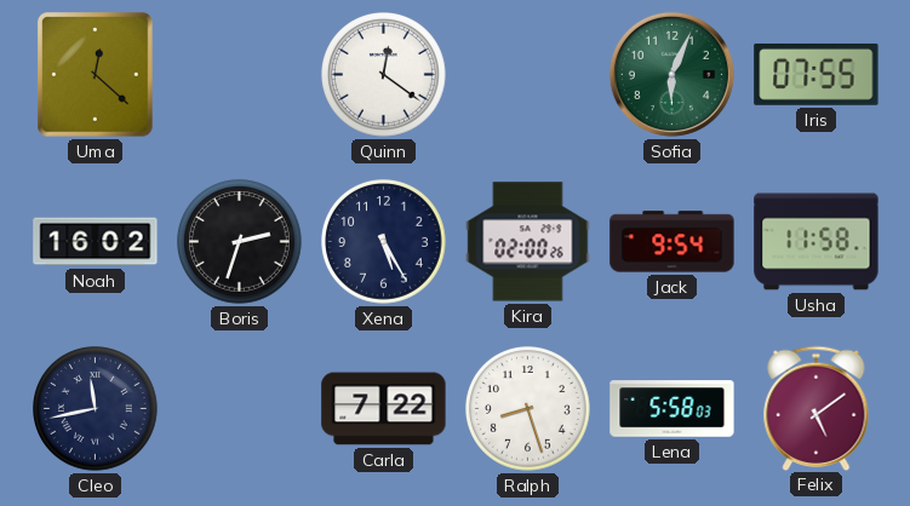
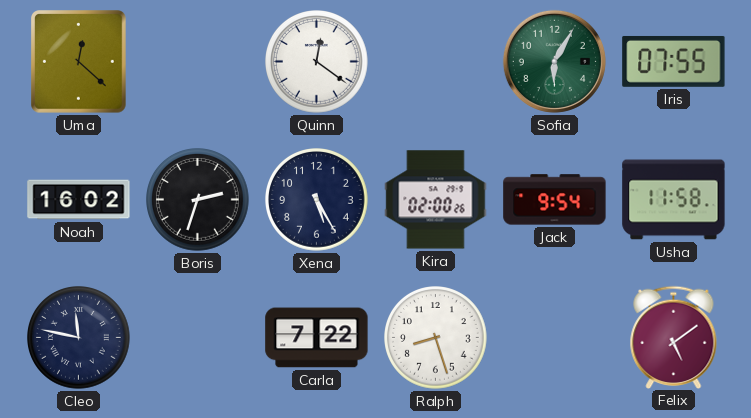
Sofia: 6:04 -> 6:05 (554, 61)
Cleo: 11:43 -> 11:47 (79, 338)
Lena: 5:58 -> none (673, 409)
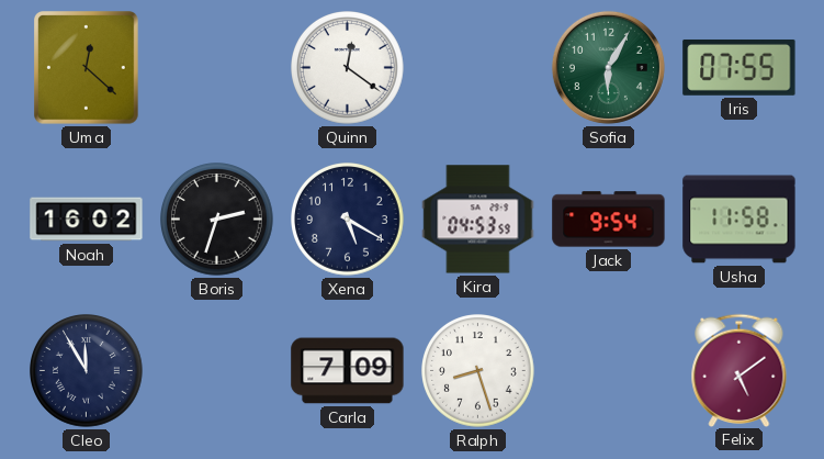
Xena: 5:25 -> 5:20 (348, 220)
Kira: 02:00 -> 04:53 (478, 220)
Cleo: 11:47 -> 11:55 (87, 371)
Carla: 7:22 -> 7:09 (348, 371)
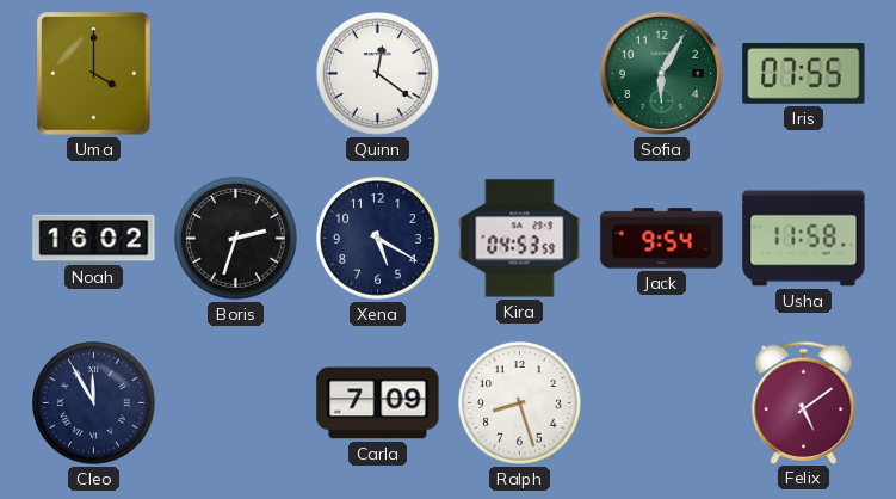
Uma: 12:22 -> 4:00 (94, 74)
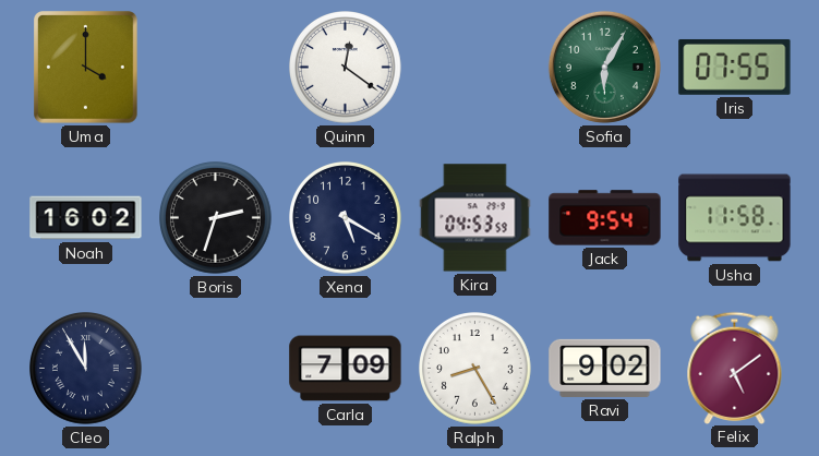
Ralph: 8:27 -> 8:25 (475, 369)
Ravi: none -> 9:02 (605, 368)
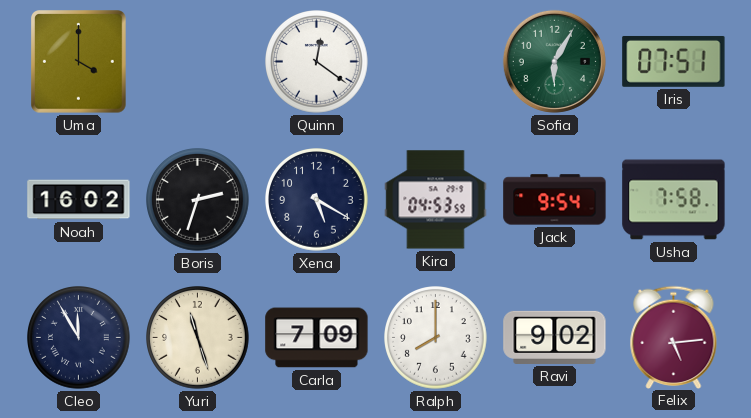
Iris: 07:55 -> 07:51 (674, 61)
Usha: 11:58 -> 7:58 (674, 200)
Yuri: none -> 11:27 (198, 338)
Ralph: 8:25 -> 8:00 (436, 338)
Felix: 5:09 -> 5:14 (674, 337)
